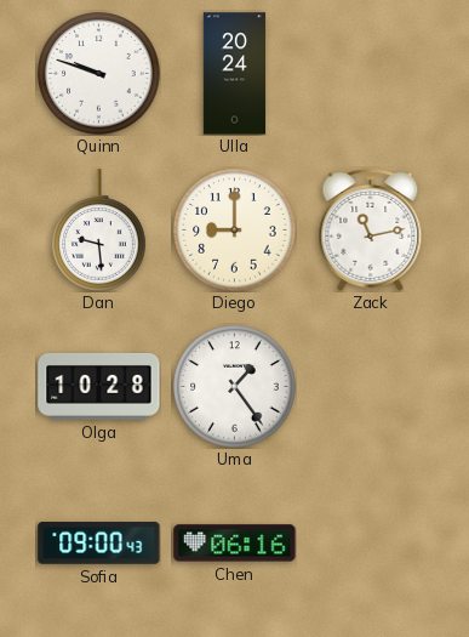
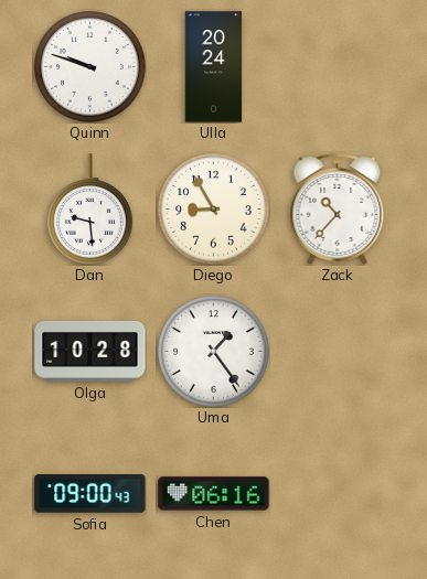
Diego: 9:00 -> 8:55 (214, 210)
Zack: 11:13 -> 10:37 (338, 208)
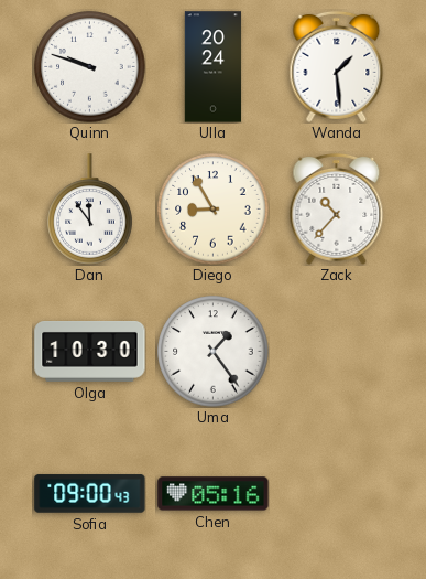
Wanda: none -> 1:29 (337, 66)
Dan: 9:29 -> 11:54 (90, 210)
Olga: 10:28 -> 10:30 (90, 352)
Chen: 06:16 -> 05:16 (214, 494)
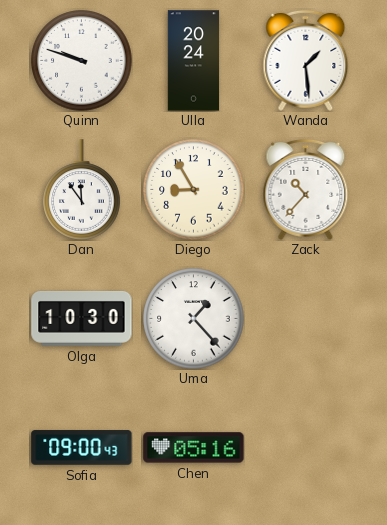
Uma: 1:24 -> 1:23 (194, 319)
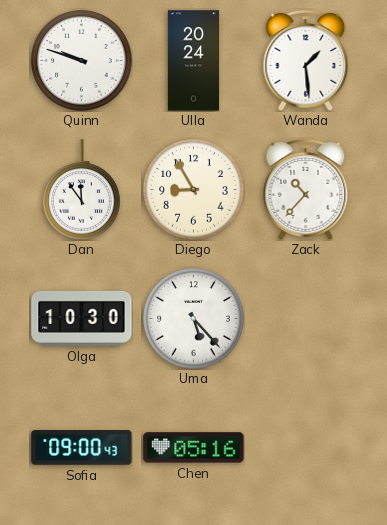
Uma: 1:23 -> 5:23 (194, 319)
